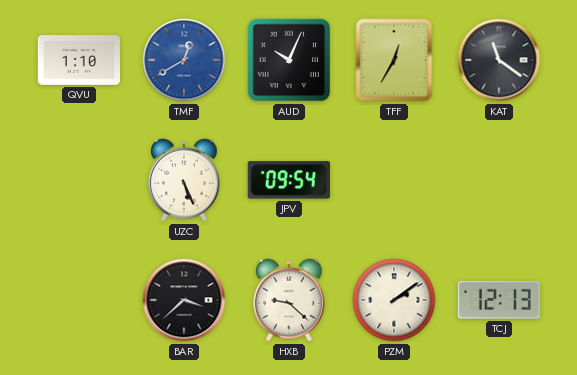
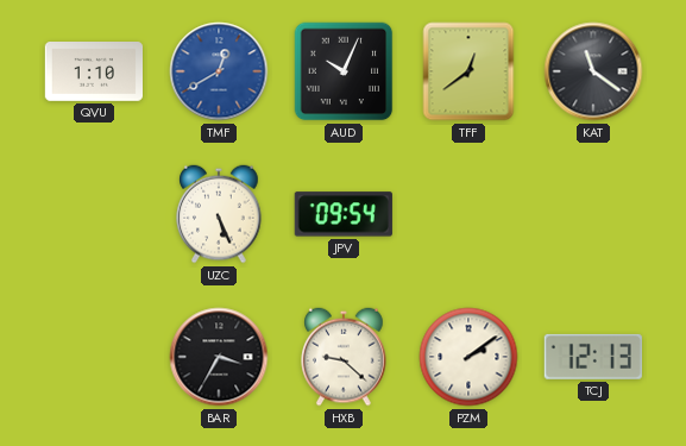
TFF: 12:35 -> 12:39 (468, 71)
BAR: 3:38 -> 3:35 (219, 357)
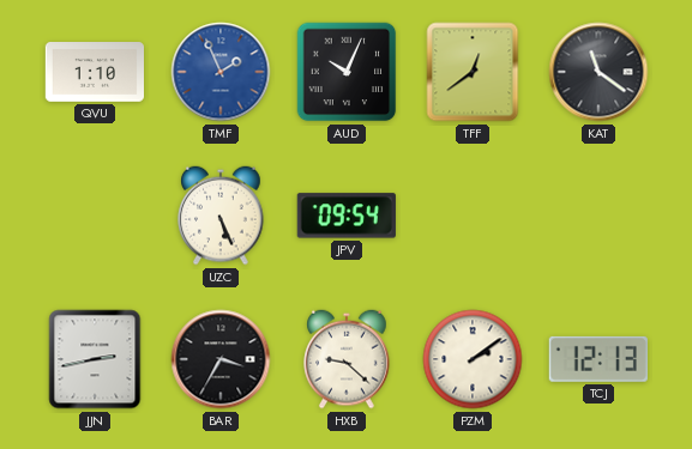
TMF: 12:40 -> 1:56 (221, 72)
JJN: none -> 2:43 (95, 359)
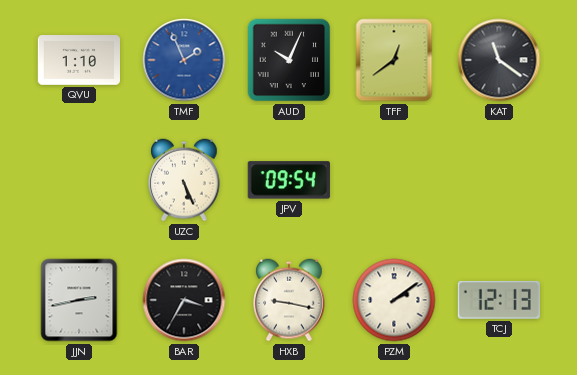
HXB: 9:22 -> 9:17 (289, 300)
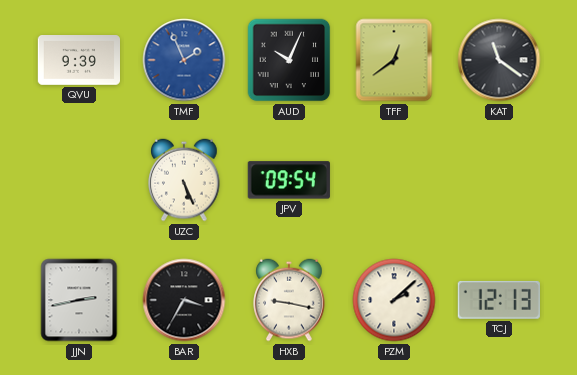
QVU: 1:10 -> 9:39 (78, 61)
PZM: 2:09 -> 2:08 (394, 300)
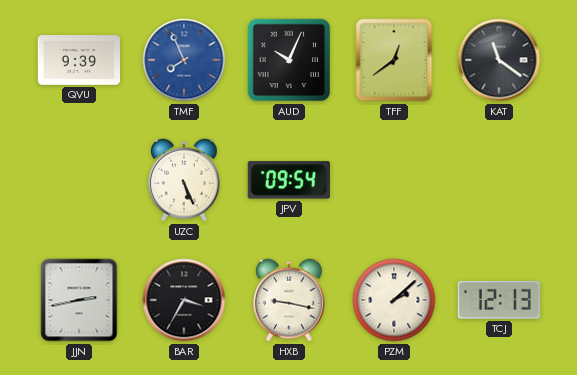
TMF: 1:56 -> 7:56 (184, 60)
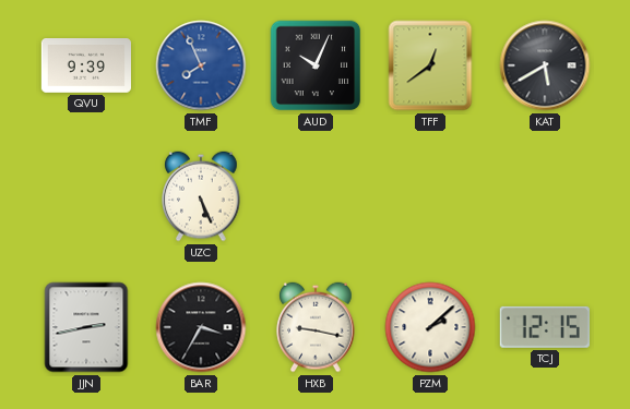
KAT: 11:21 -> 5:40 (545, 65)
JPV: 09:54 -> none (289, 180)
TCJ: 12:13 -> 12:15 (545, 327)
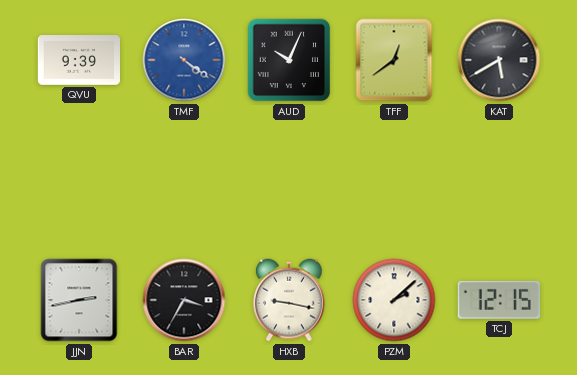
TMF: 7:56 -> 4:21 (184, 60)
UZC: 5:26 -> none (201, 196)
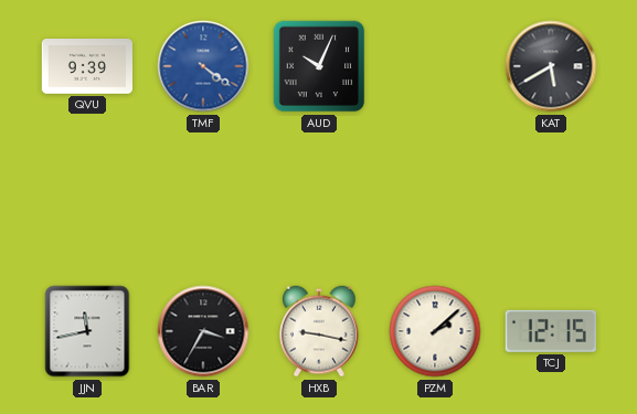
TFF: 12:39 -> none (394, 60)
JJN: 2:43 -> 11:43 (87, 331)
